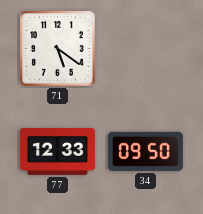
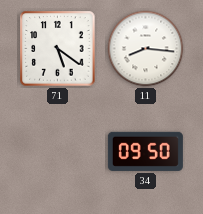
11: none -> 8:16 (146, 49)
77: 12:33 -> none (57, 152)
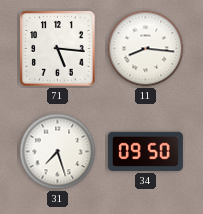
71: 5:21 -> 5:16 (58, 49)
31: none -> 7:27 (58, 152)
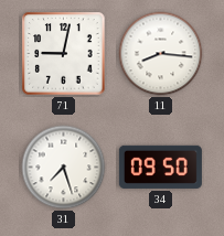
71: 5:16 -> 9:02 (64, 54)
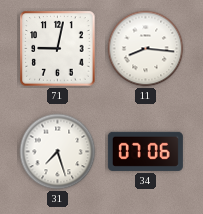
34: 09:50 -> 07:06 (145, 151)
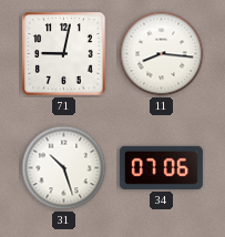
31: 7:27 -> 10:27 (64, 168)
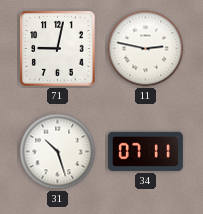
11: 8:16 -> 2:47 (146, 49)
34: 07:06 -> 07:11 (145, 151)
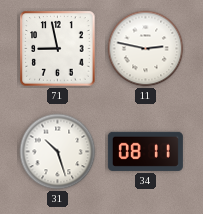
71: 9:02 -> 8:58 (58, 49)
34: 07:11 -> 08:11 (145, 151)
